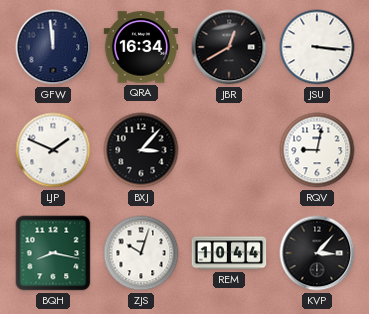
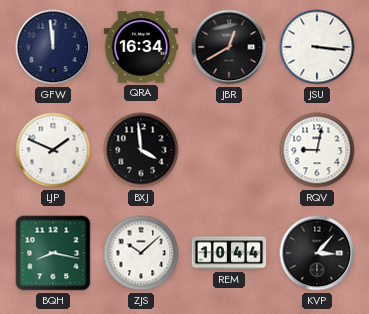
BXJ: 3:07 -> 3:59 (141, 150)
ZJS: 10:03 -> 10:08 (141, 253)
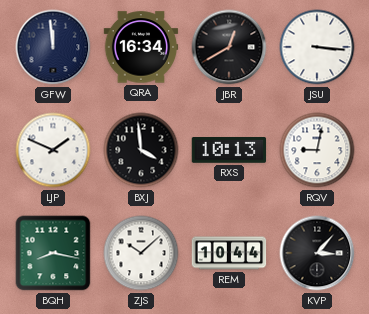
RXS: none -> 10:13 (229, 150)
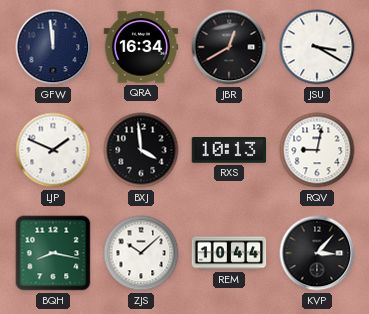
JSU: 3:16 -> 3:20 (317, 47)
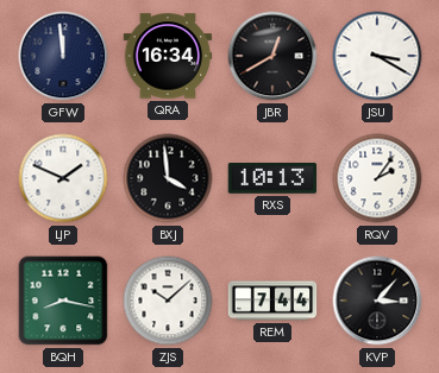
RQV: 9:02 -> 2:06 (377, 178)
REM: 10:44 -> 7:44 (272, 301)
